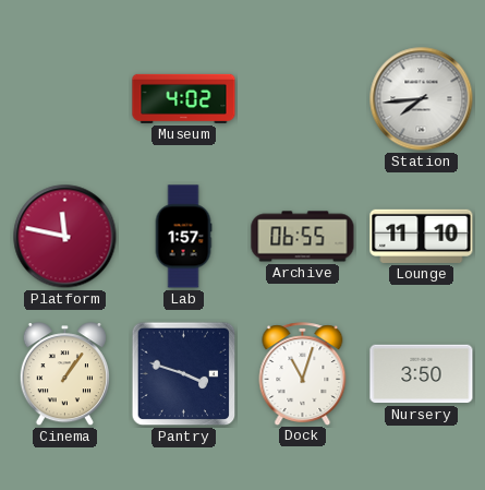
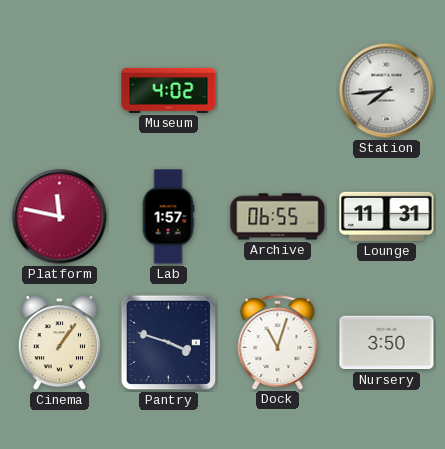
Lounge: 11:10 -> 11:31 (387, 216)
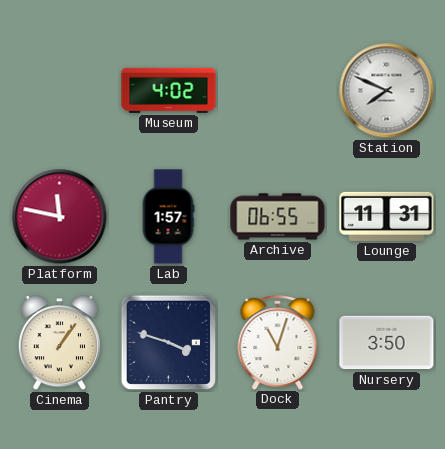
Station: 7:44 -> 7:49 (387, 91)
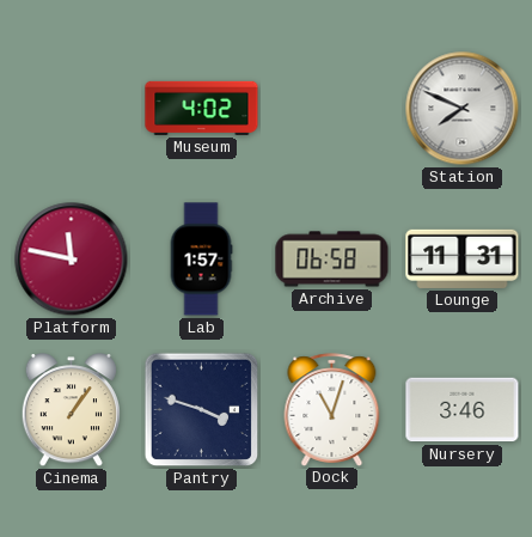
Archive: 06:55 -> 06:58 (332, 260)
Nursery: 3:50 -> 3:46 (463, 410)
